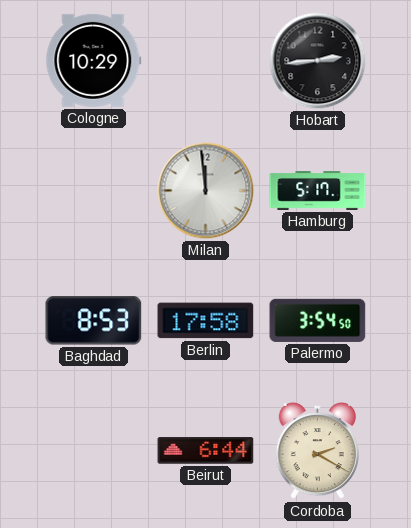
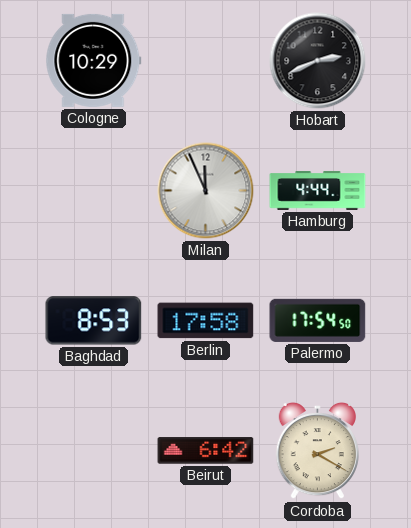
Hobart: 2:44 -> 2:41 (318, 61)
Milan: 11:59 -> 11:56 (206, 191)
Hamburg: 5:17 -> 4:44 (318, 191)
Palermo: 3:54 -> 17:54 (318, 320)
Beirut: 6:44 -> 6:42 (206, 451)
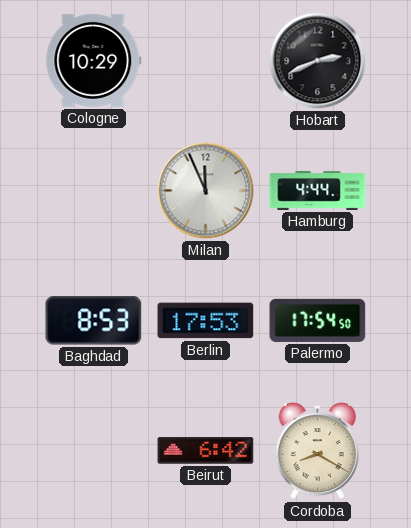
Berlin: 17:58 -> 17:53 (206, 321)
Cordoba: 2:20 -> 8:20 (317, 451)
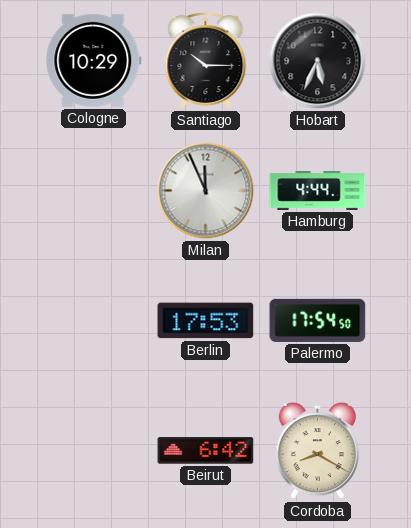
Santiago: none -> 10:15 (206, 61)
Hobart: 2:41 -> 5:34 (318, 61)
Baghdad: 8:53 -> none (94, 321)
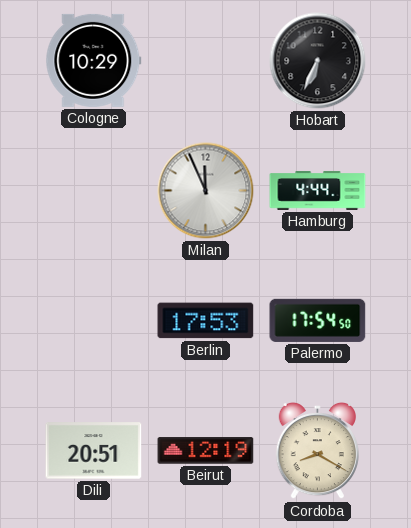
Santiago: 10:15 -> none (206, 61)
Hobart: 5:34 -> 6:34 (318, 61)
Dili: none -> 20:51 (94, 451)
Beirut: 6:42 -> 12:19 (206, 451)
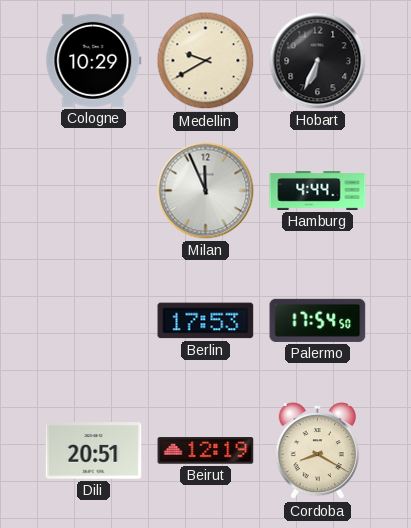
Medellin: none -> 9:40 (206, 61)
